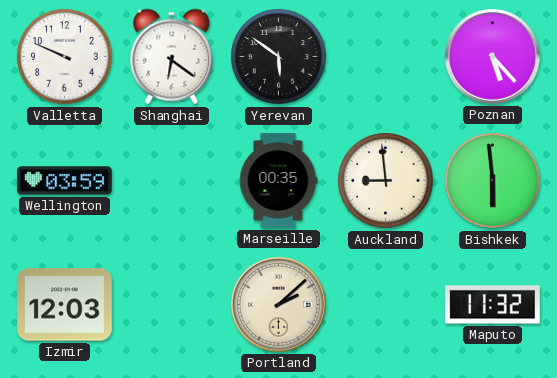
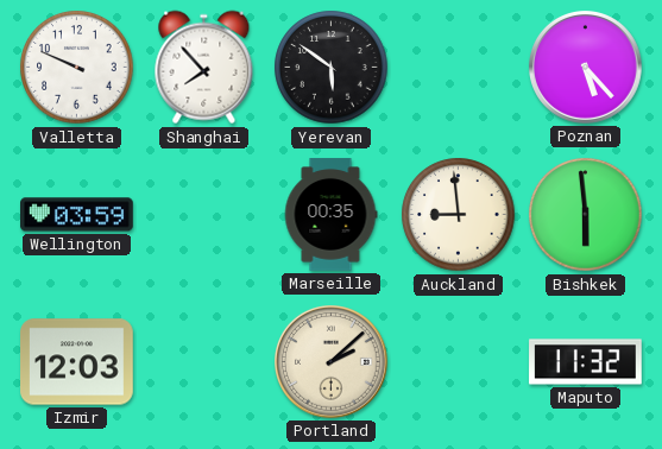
Shanghai: 6:21 -> 7:53 (204, 68)
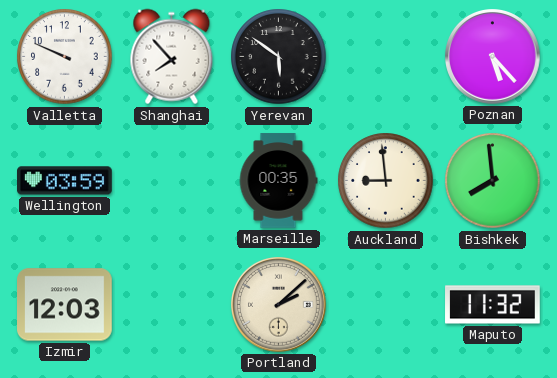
Bishkek: 5:59 -> 7:59 (493, 181)
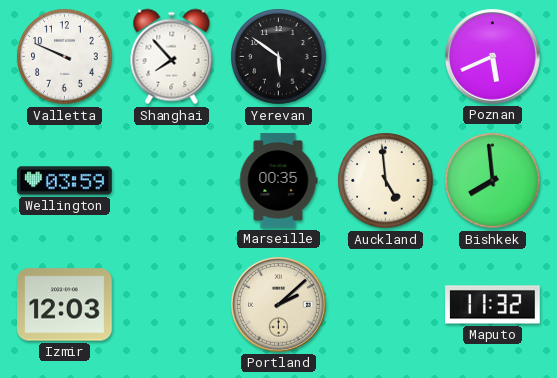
Poznan: 5:23 -> 5:41 (493, 57)
Auckland: 8:59 -> 4:59 (386, 181)
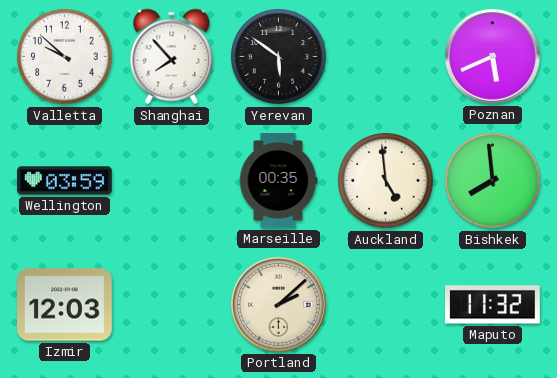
Valletta: 9:49 -> 9:52 (65, 57)
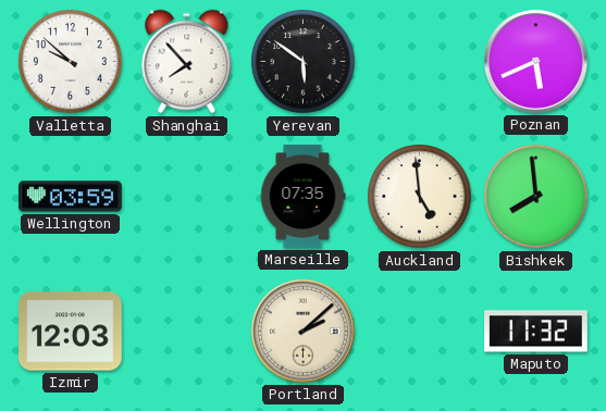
Marseille: 00:35 -> 07:35 (302, 197)
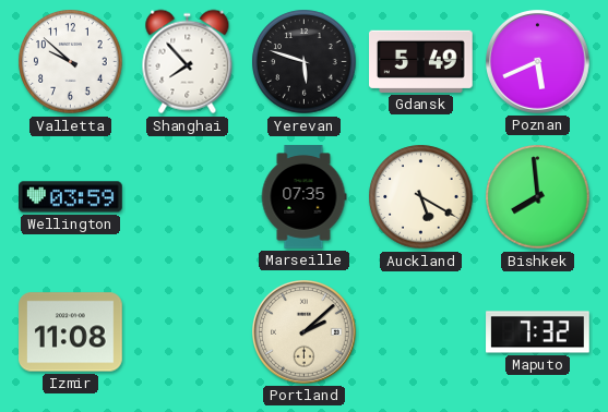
Yerevan: 5:51 -> 5:48 (305, 62)
Gdansk: none -> 5:49 (421, 61)
Auckland: 4:59 -> 5:20 (421, 197)
Izmir: 12:03 -> 11:08 (71, 332)
Maputo: 11:32 -> 7:32 (538, 332)
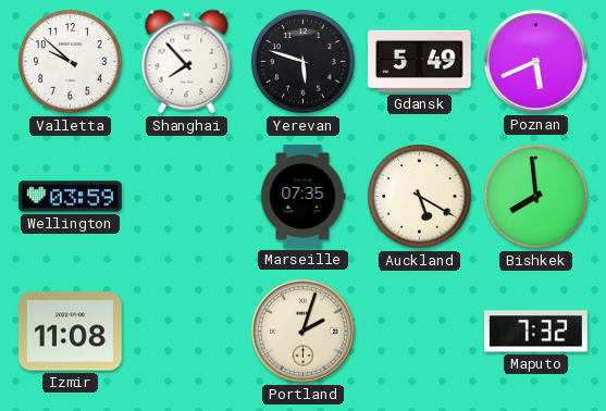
Portland: 2:08 -> 2:03 (304, 332)
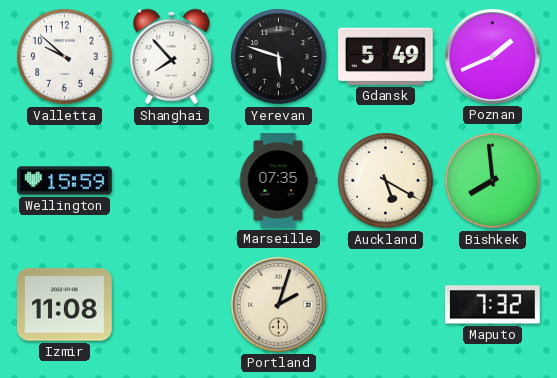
Poznan: 5:41 -> 1:41 (493, 57)
Wellington: 03:59 -> 15:59 (65, 181)
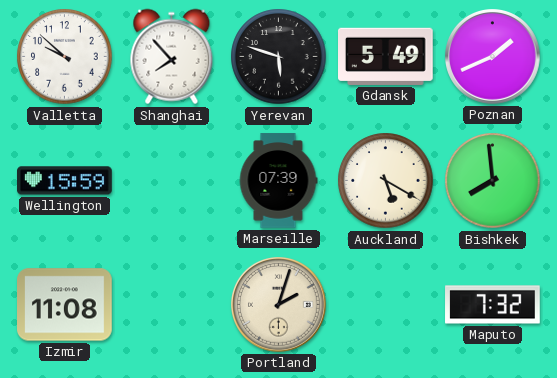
Marseille: 07:35 -> 07:39 (278, 181)
